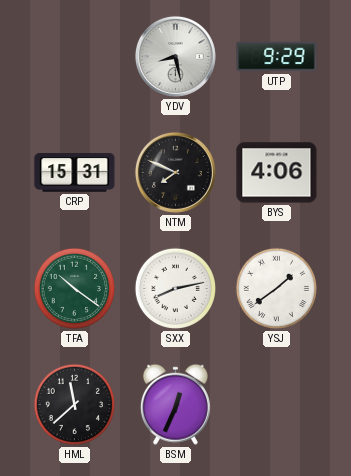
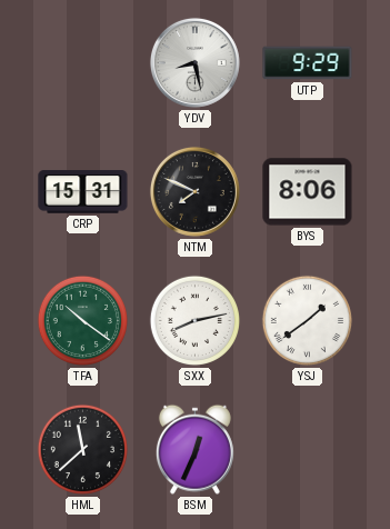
BYS: 4:06 -> 8:06 (308, 192)
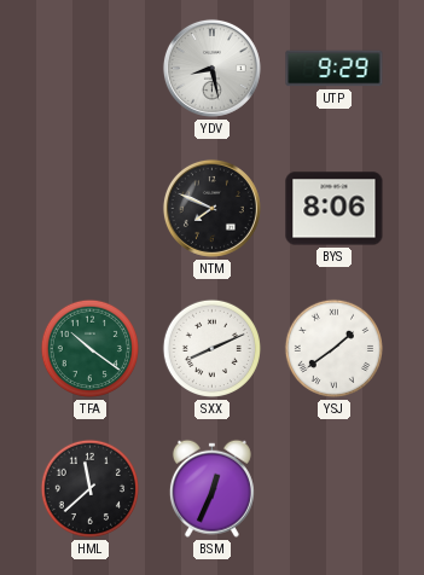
CRP: 15:31 -> none (83, 192)
SXX: 8:13 -> 8:11 (211, 348)
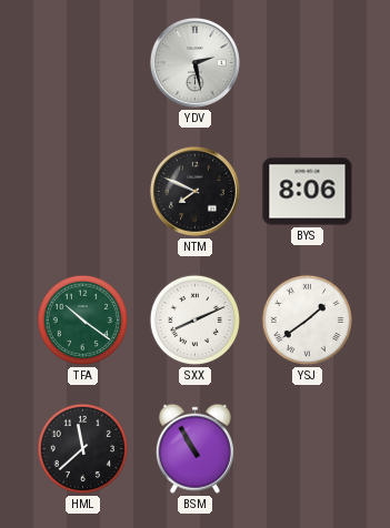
YDV: 8:28 -> 2:28 (194, 62)
UTP: 9:29 -> none (335, 69)
BSM: 12:34 -> 10:55 (194, 448)
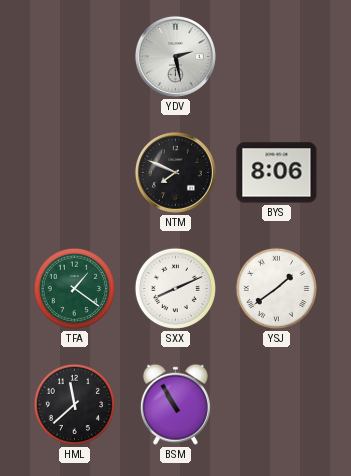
TFA: 10:21 -> 1:21 (74, 288)
